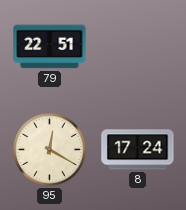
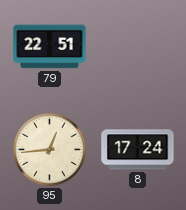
95: 12:20 -> 12:44 (50, 150)
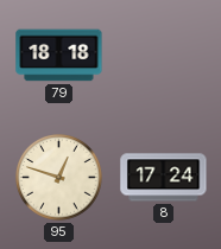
79: 22:51 -> 18:18 (59, 56)
95: 12:44 -> 12:48 (59, 178)
